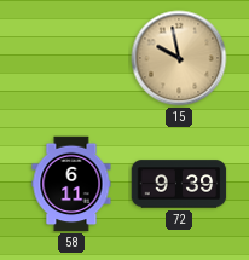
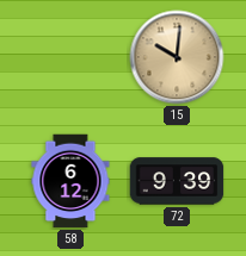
15: 9:58 -> 10:01 (177, 57)
58: 6:11 -> 6:12 (70, 181)
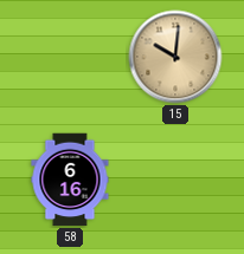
58: 6:12 -> 6:16 (70, 180)
72: 9:39 -> none (177, 181)
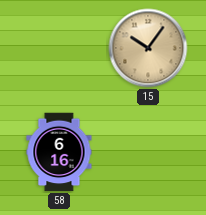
15: 10:01 -> 10:06 (148, 48)
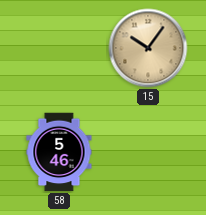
58: 6:16 -> 5:46 (59, 152)
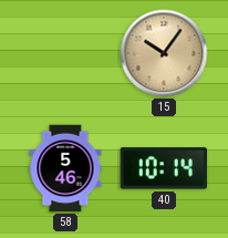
40: none -> 10:14 (164, 168)
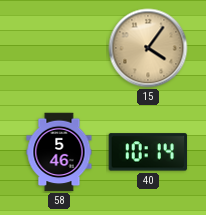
15: 10:06 -> 4:06 (148, 48)
